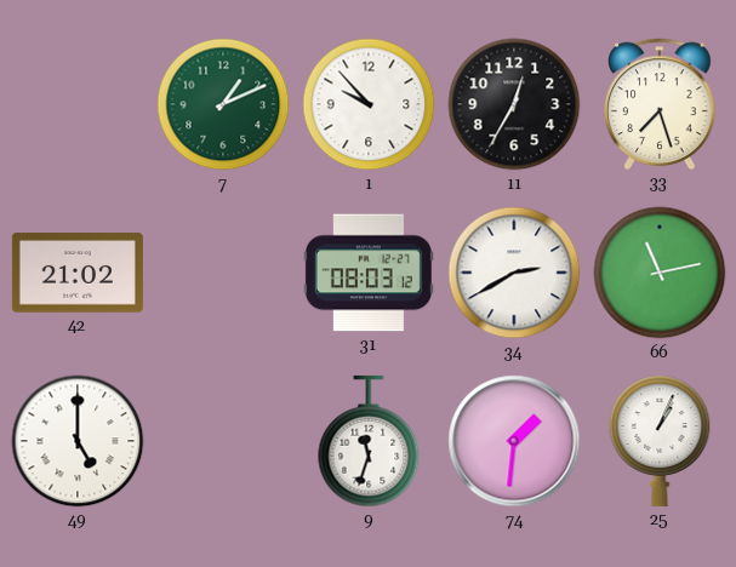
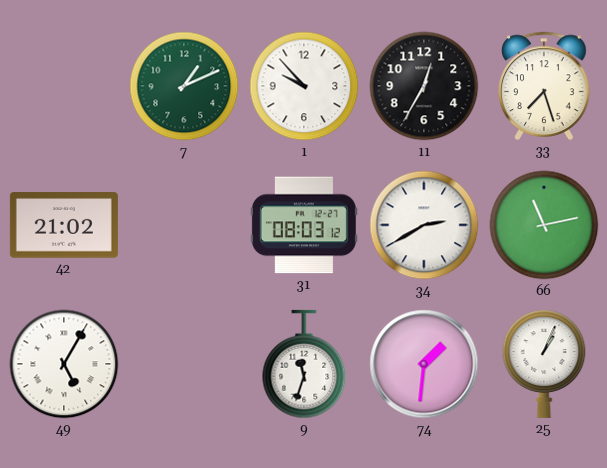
49: 5:00 -> 5:05 (64, 364)
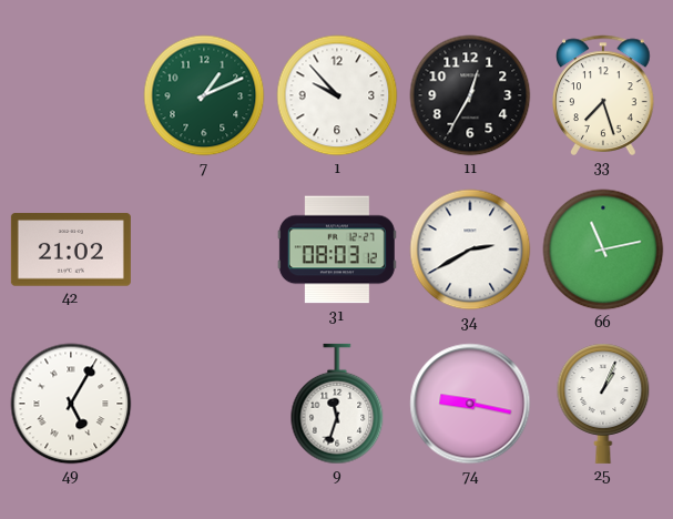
74: 1:31 -> 9:17 (470, 404)
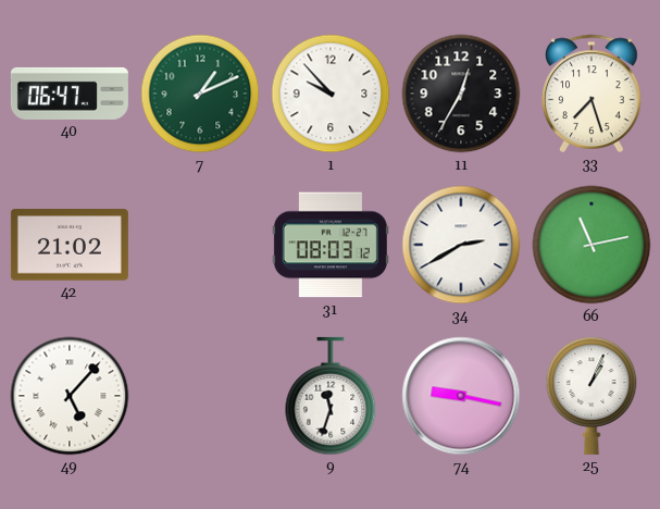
40: none -> 06:47 (70, 94)
49: 5:05 -> 5:07 (70, 396)
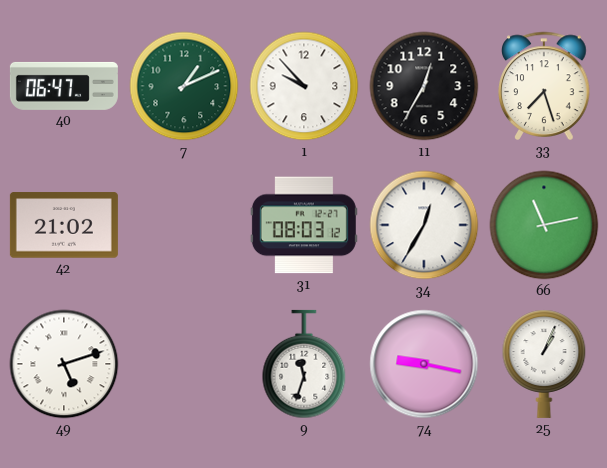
34: 2:40 -> 12:35 (424, 225)
49: 5:07 -> 5:12 (64, 364)
